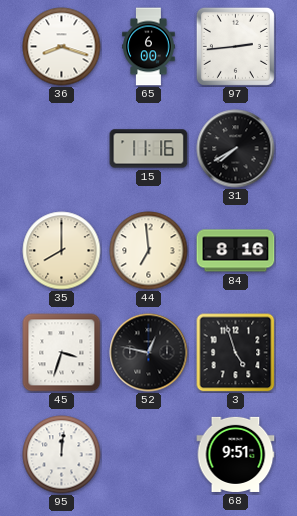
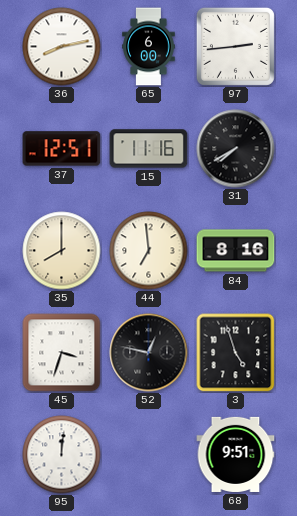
36: 8:18 -> 8:13 (62, 47)
37: none -> 12:51 (62, 149)
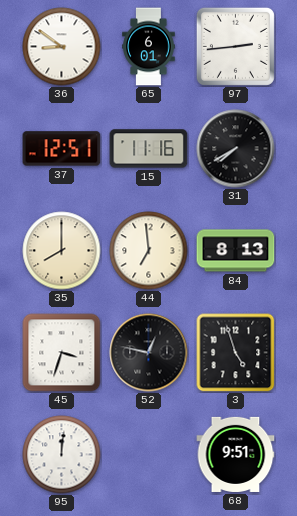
36: 8:13 -> 8:51 (62, 47)
65: 6:00 -> 6:01 (149, 47)
84: 8:16 -> 8:13 (236, 251)
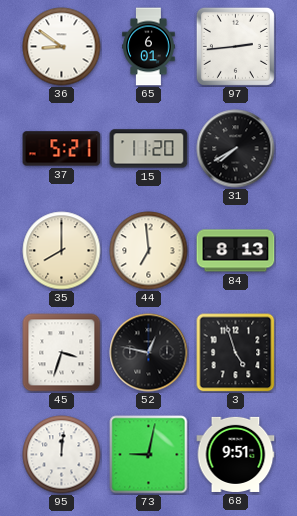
37: 12:51 -> 5:21 (62, 149)
15: 11:16 -> 11:20 (149, 149)
73: none -> 9:02 (149, 455)
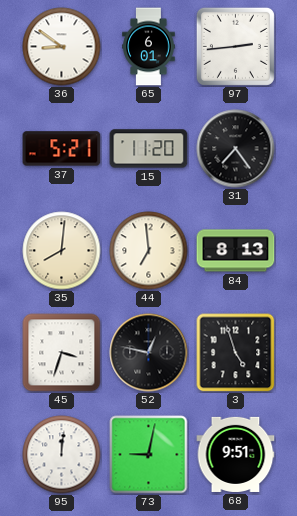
31: 7:40 -> 7:24 (236, 149)
35: 8:00 -> 8:01 (62, 251)
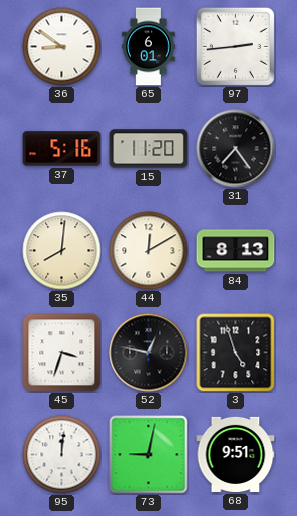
37: 5:21 -> 5:16 (62, 149)
44: 6:59 -> 12:10 (149, 251)
